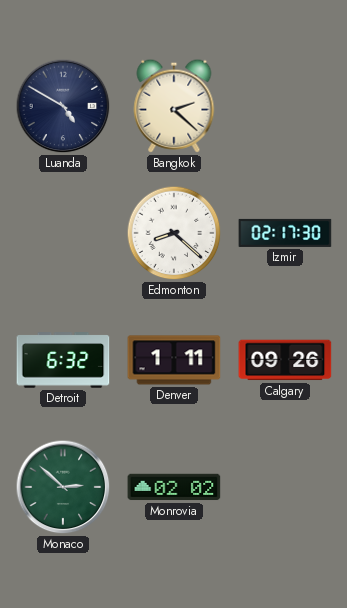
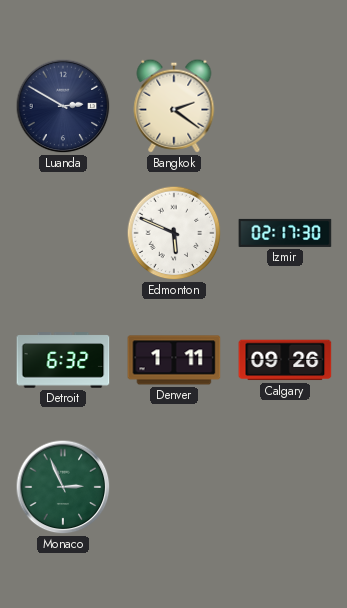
Luanda: 4:50 -> 2:50 (63, 106)
Bangkok: 2:22 -> 2:21 (174, 106)
Edmonton: 8:22 -> 5:49 (174, 233)
Monaco: 2:52 -> 2:56 (63, 487)
Monrovia: 02:02 -> none (174, 487)
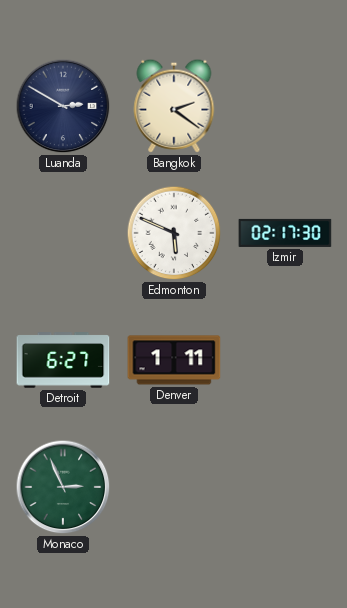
Detroit: 6:32 -> 6:27 (63, 360)
Calgary: 09:26 -> none (285, 360)
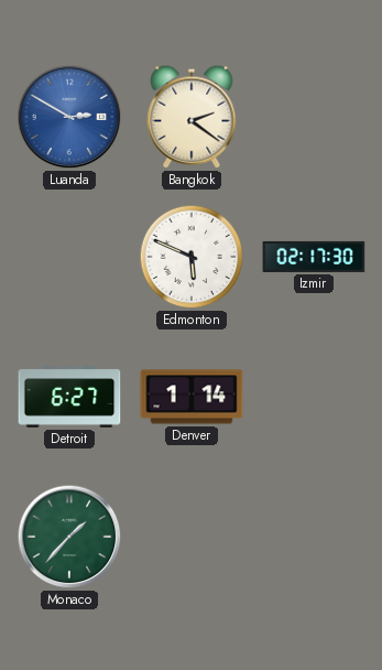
Luanda dial: navy -> blue (69, 117)
Denver: 1:11 -> 1:14 (192, 397)
Monaco: 2:56 -> 1:37 (69, 537)
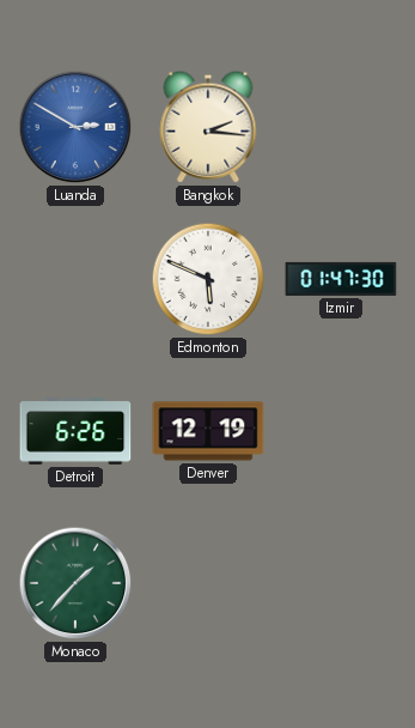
Bangkok: 2:21 -> 2:16 (208, 127)
Izmir: 02:17 -> 01:47 (341, 279)
Detroit: 6:27 -> 6:26 (75, 431)
Denver: 1:14 -> 12:19 (208, 431)
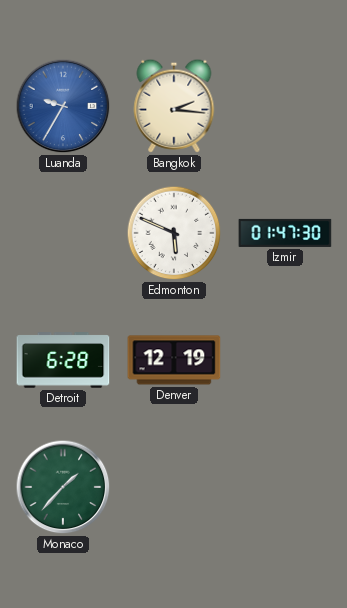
Luanda: 2:50 -> 9:35 (63, 106)
Detroit: 6:26 -> 6:28 (63, 360)
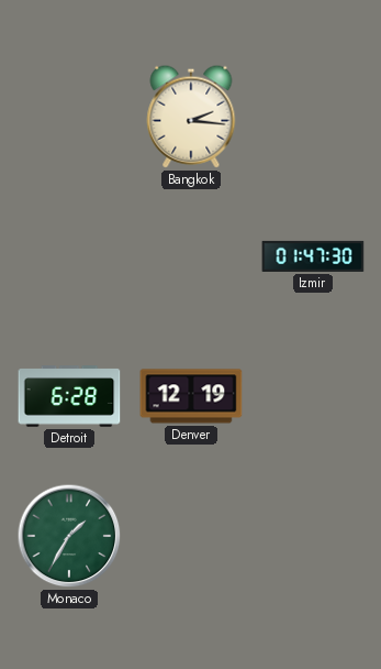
Luanda: 9:35 -> none (63, 106)
Edmonton: 5:49 -> none (174, 233)
Monaco: 1:37 -> 1:35 (69, 536)
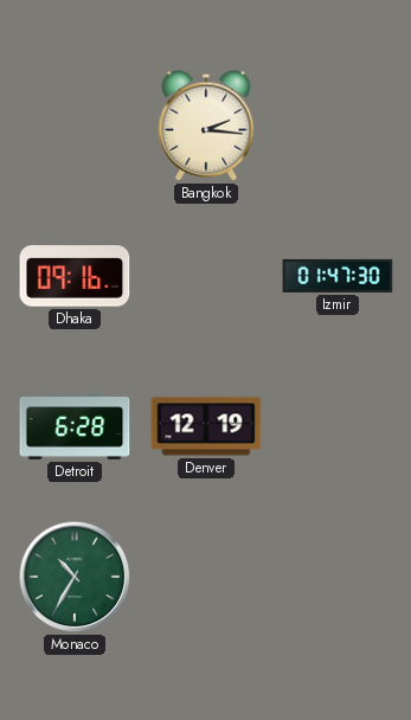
Dhaka: none -> 09:16 (75, 276)
Monaco: 1:35 -> 10:35 (75, 577)
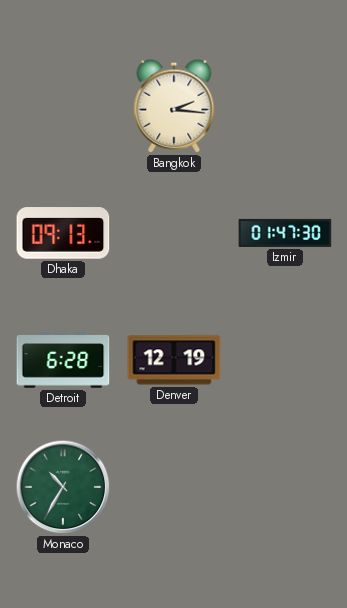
Dhaka: 09:16 -> 09:13 (63, 233)
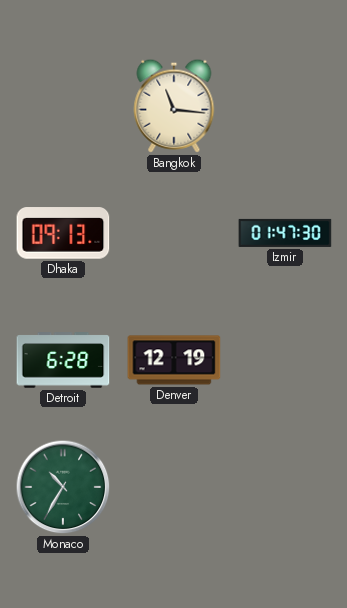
Bangkok: 2:16 -> 11:16 (174, 106)
